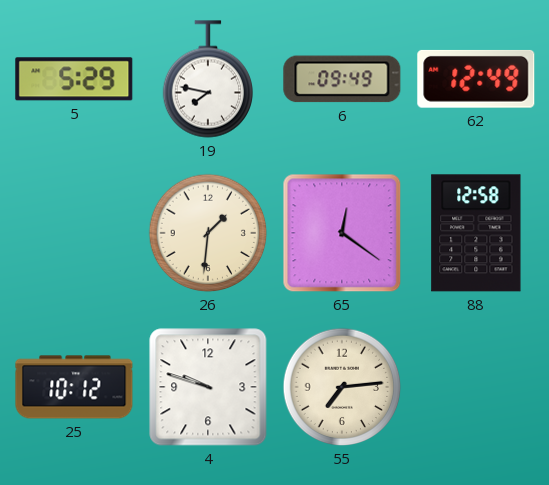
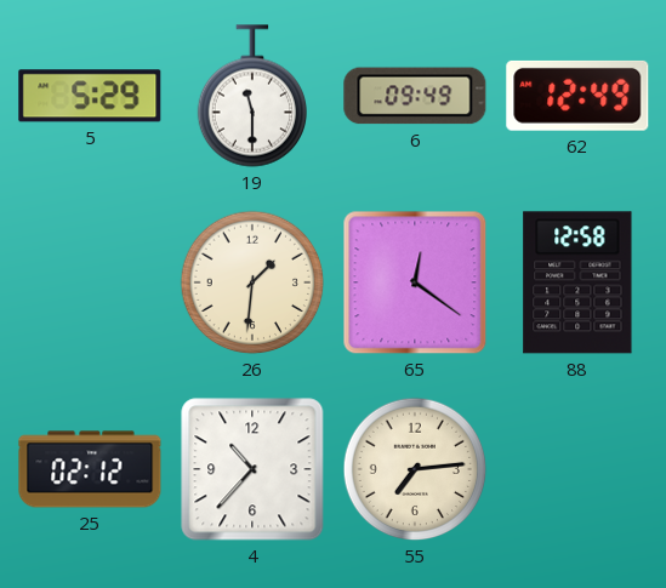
19: 7:47 -> 11:30 (251, 96)
25: 10:12 -> 02:12 (90, 469)
4: 9:48 -> 10:37 (252, 469)
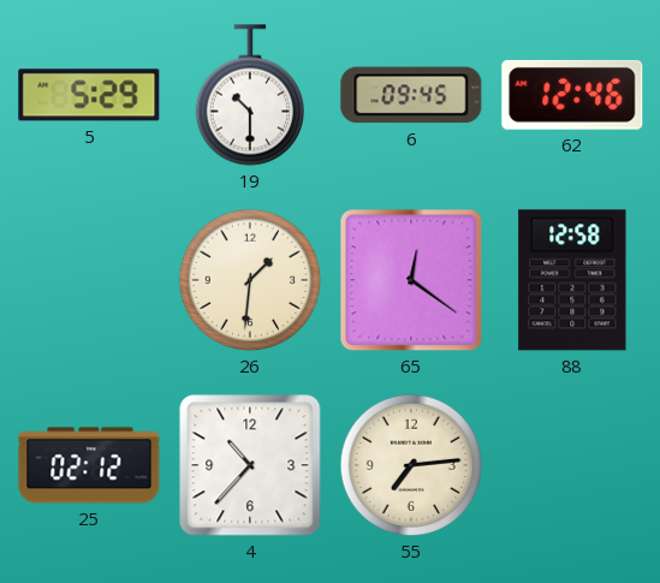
19: 11:30 -> 10:30 (249, 95)
6: 09:49 -> 09:45 (411, 95)
62: 12:49 -> 12:46 (572, 95)
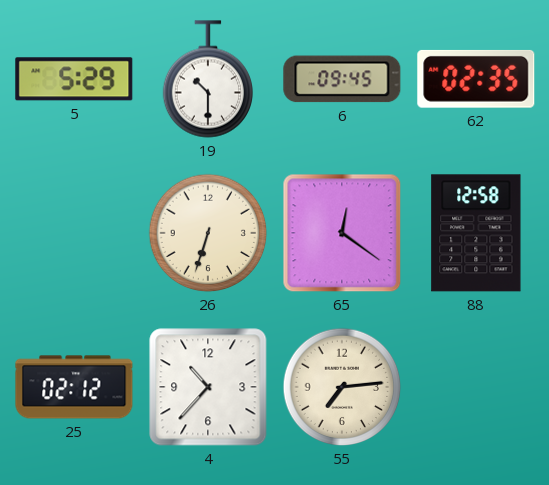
62: 12:46 -> 02:35 (476, 79)
26: 1:31 -> 6:33 (208, 233)
